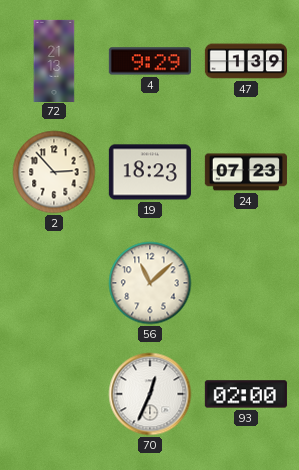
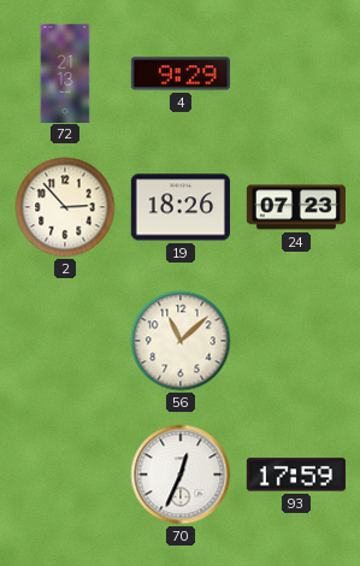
47: 1:39 -> none (245, 61)
19: 18:23 -> 18:26 (181, 207)
93: 02:00 -> 17:59 (296, 474)
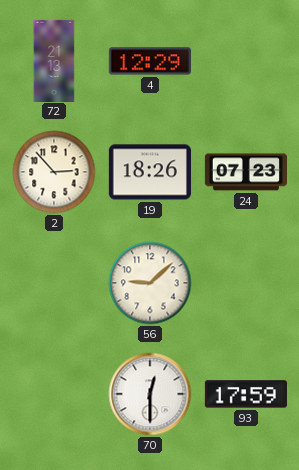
4: 9:29 -> 12:29 (150, 61)
56: 11:08 -> 9:08 (150, 283)
70: 12:34 -> 12:30 (150, 394)
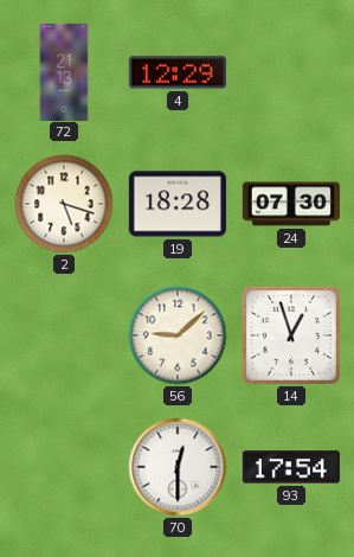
2: 2:53 -> 5:18 (64, 204)
19: 18:26 -> 18:28 (178, 204)
24: 07:23 -> 07:30 (291, 204)
14: none -> 12:57 (291, 335)
93: 17:59 -> 17:54 (291, 467)
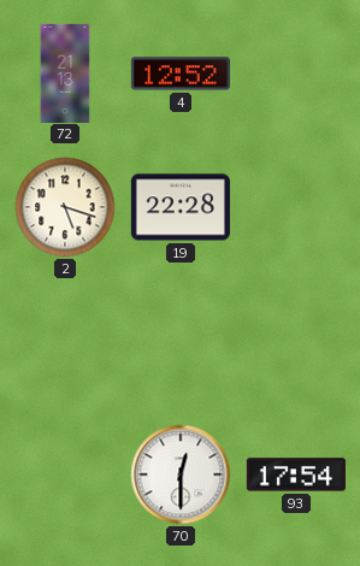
4: 12:29 -> 12:52 (181, 73)
19: 18:28 -> 22:28 (181, 207)
24: 07:30 -> none (291, 204)
56: 9:08 -> none (178, 335)
14: 12:57 -> none (291, 335)
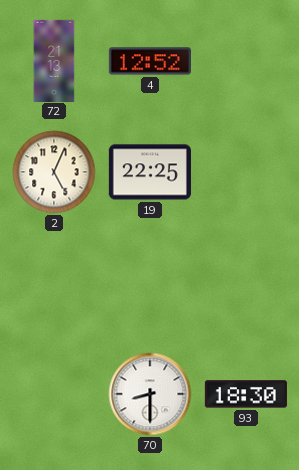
2: 5:18 -> 5:04 (54, 172)
19: 22:28 -> 22:25 (150, 172)
70: 12:30 -> 8:30 (150, 394)
93: 17:54 -> 18:30 (246, 394)
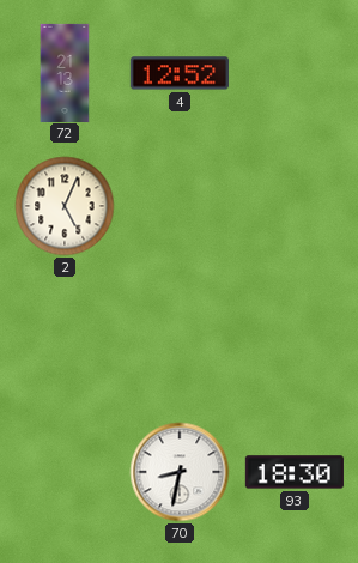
19: 22:25 -> none (150, 172)
70: 8:30 -> 8:32 (180, 472)
